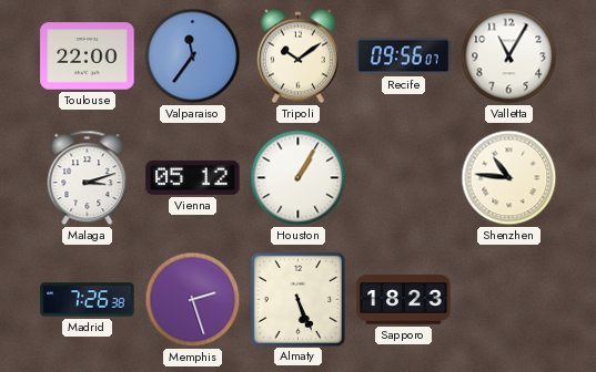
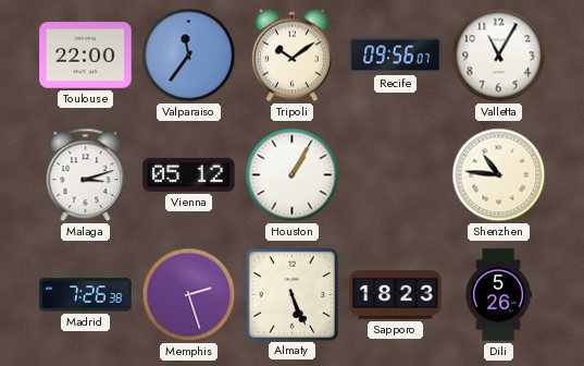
Dili: none -> 5:26 (498, 295)
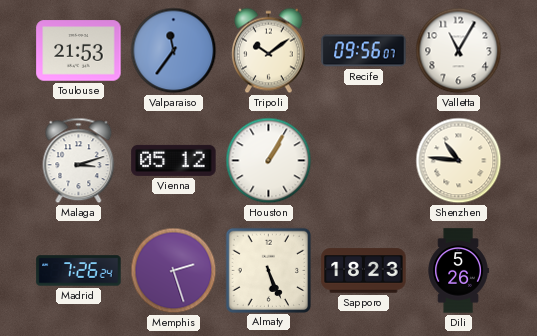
Toulouse: 22:00 -> 21:53 (79, 51)
Madrid: 7:26:38 -> 7:26:24 (79, 271)
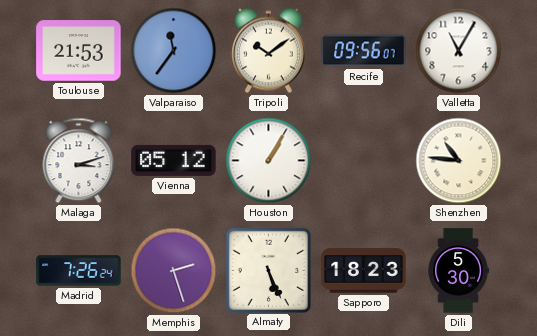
Dili: 5:26 -> 5:30 (458, 271)
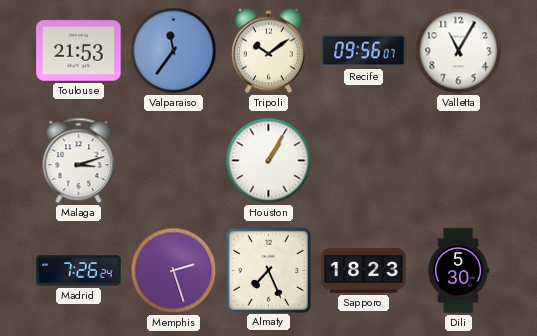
Vienna: 05:12 -> none (174, 160)
Shenzhen: 10:46 -> none (459, 161)
Almaty: 5:26 -> 7:26 (268, 270)
